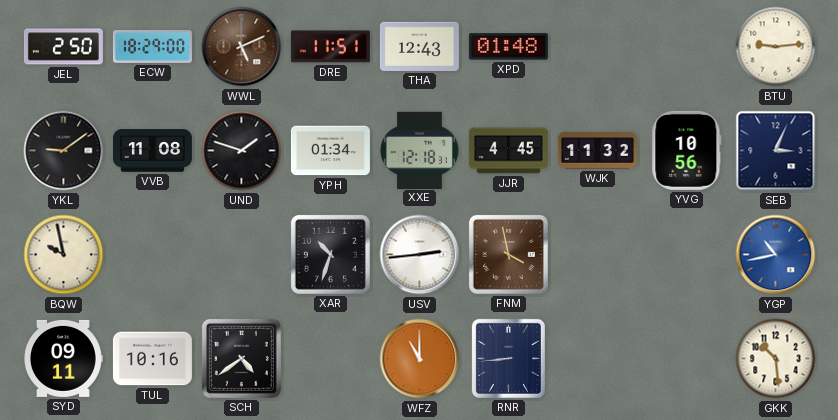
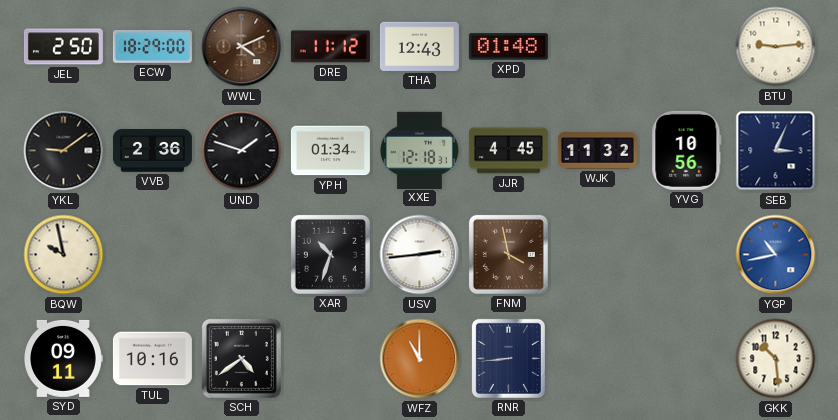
WWL: 5:11 -> 4:11 (242, 47)
DRE: 11:51 -> 11:12 (330, 47)
VVB: 11:08 -> 2:36 (152, 151)
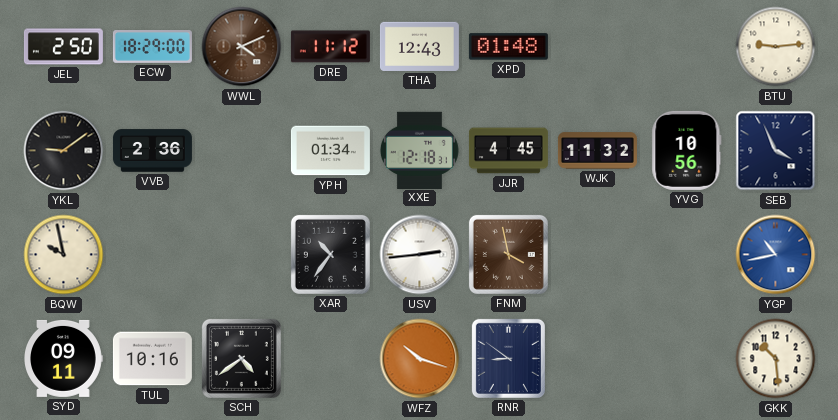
UND: 1:48 -> none (242, 151)
SEB: 3:04 -> 3:56 (776, 151)
XAR: 10:33 -> 10:36 (330, 254)
WFZ: 11:00 -> 10:18 (420, 359)
RNR: 8:44 -> 8:51 (508, 358)
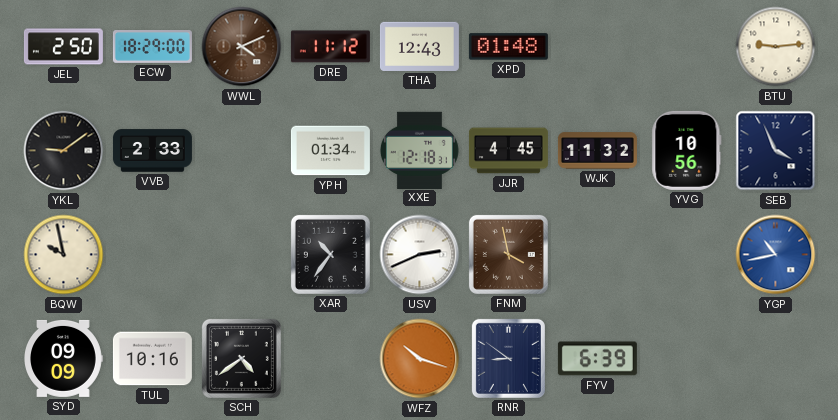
VVB: 2:36 -> 2:33 (152, 151)
USV: 2:44 -> 2:41 (420, 255)
SYD: 09:11 -> 09:09 (64, 358)
FYV: none -> 6:39 (597, 359)
GKK: 10:29 -> none (776, 359)
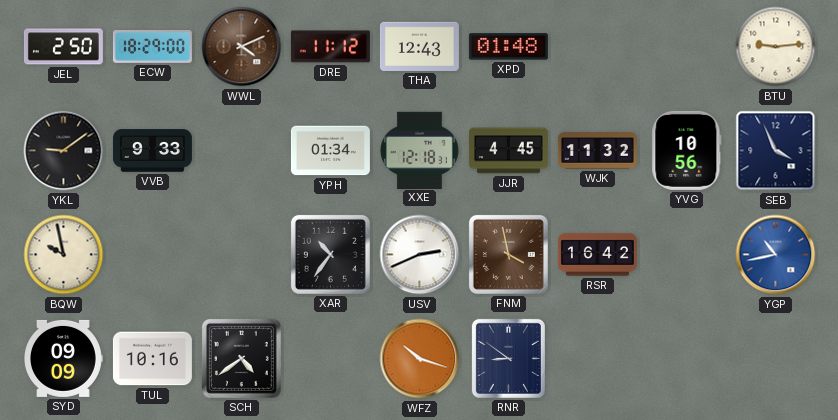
VVB: 2:33 -> 9:33 (152, 151)
RSR: none -> 16:42 (597, 255)
FYV: 6:39 -> none (597, 359)
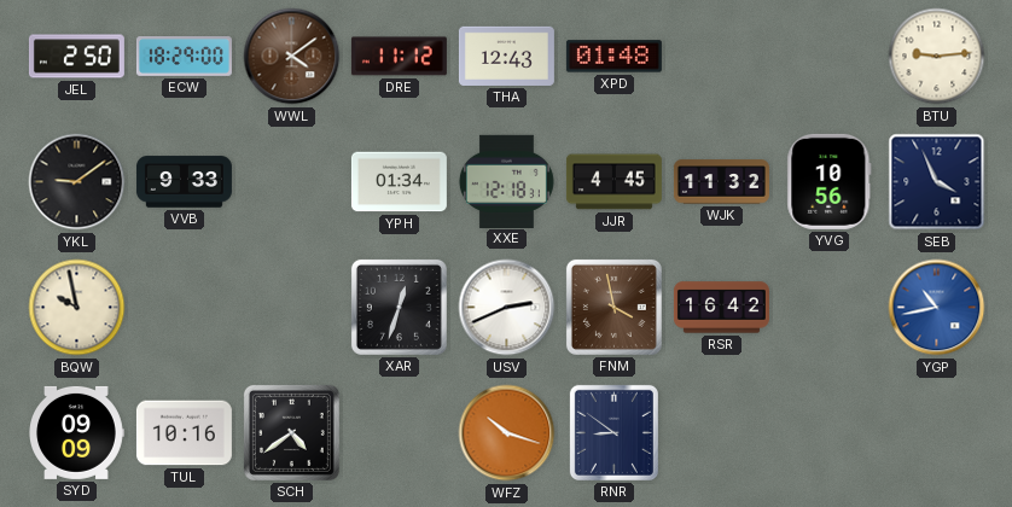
WWL: 4:11 -> 4:09 (292, 57)
XAR: 10:36 -> 12:33 (399, 307)
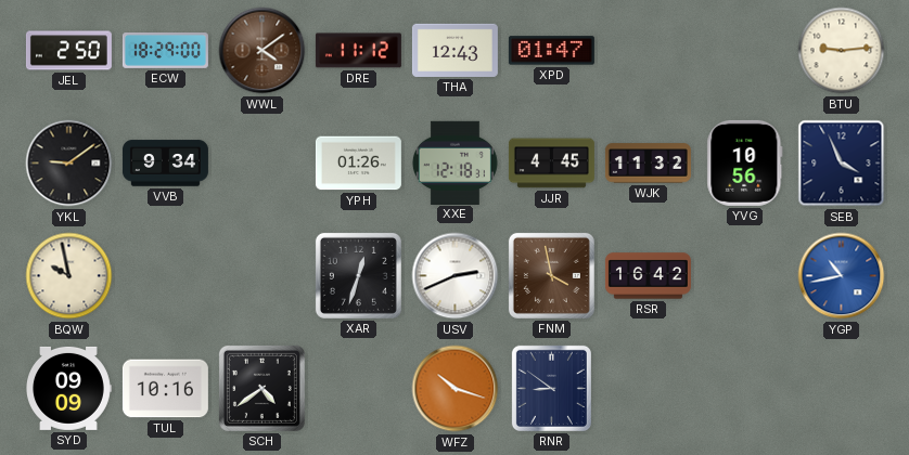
XPD: 01:48 -> 01:47 (551, 51)
VVB: 9:33 -> 9:34 (165, 164)
YPH: 01:34 -> 01:26 (358, 164)
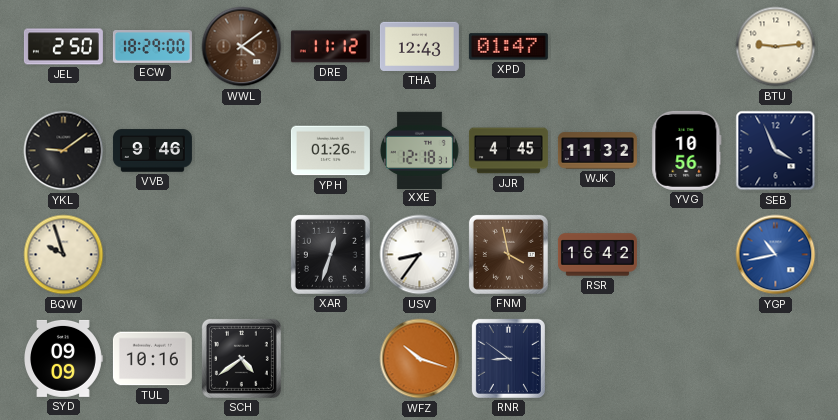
VVB: 9:34 -> 9:46 (152, 151)
BQW: 9:58 -> 9:57 (64, 255)
USV: 2:41 -> 8:36 (420, 255)
